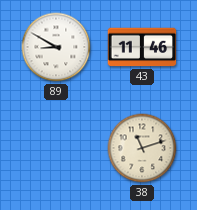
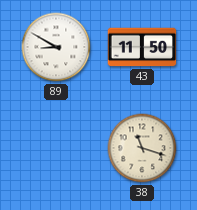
43: 11:46 -> 11:50 (142, 47)
38: 11:12 -> 11:18 (142, 148)
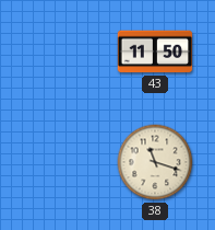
89: 8:50 -> none (56, 47)
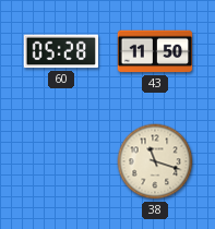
60: none -> 05:28 (61, 51)
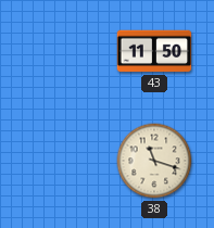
60: 05:28 -> none (61, 51)
